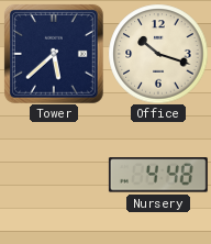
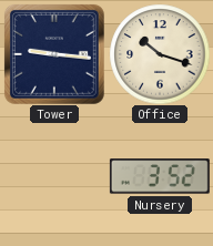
Tower: 5:38 -> 9:16 (54, 54)
Nursery: 4:48 -> 3:52 (160, 176)
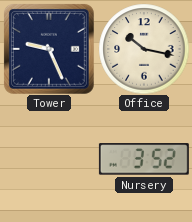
Tower: 9:16 -> 9:26 (49, 49)
Office: 10:18 -> 10:17 (144, 49)
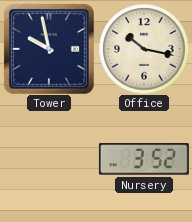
Tower: 9:26 -> 9:58 (49, 49)
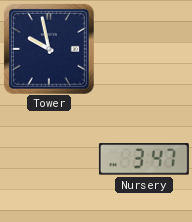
Office: 10:17 -> none (144, 49)
Nursery: 3:52 -> 3:47 (144, 159)
